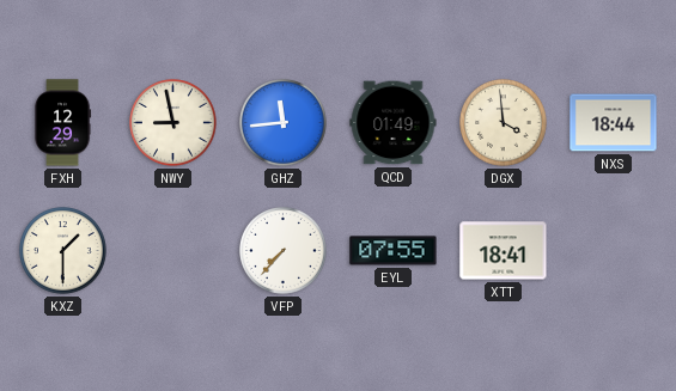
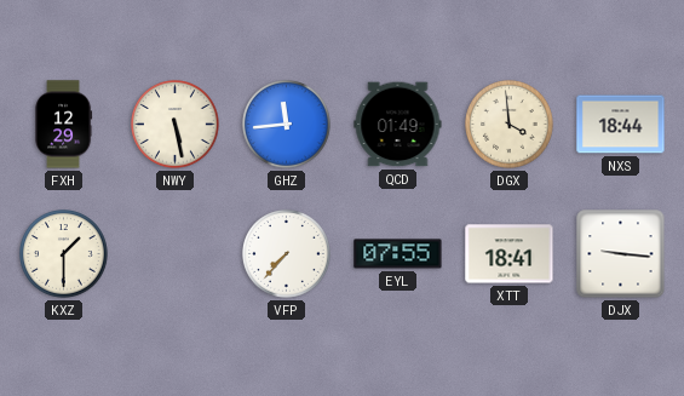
NWY: 8:58 -> 5:28 (176, 125)
DJX: none -> 9:16 (621, 254)
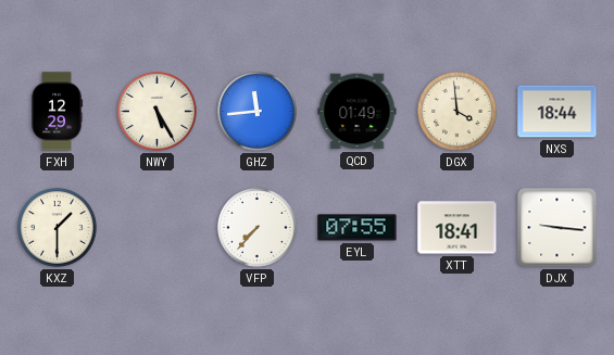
NWY: 5:28 -> 5:25 (158, 112)
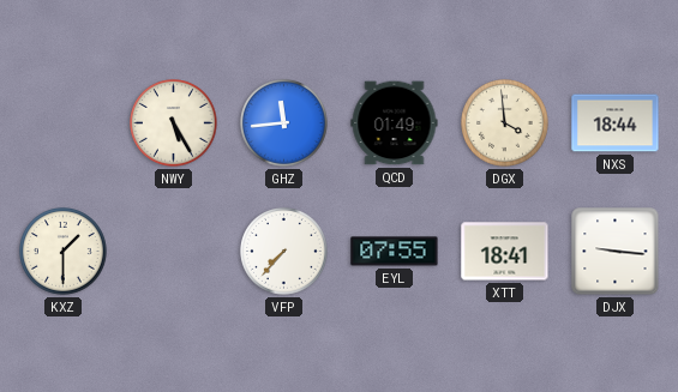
FXH: 12:29 -> none (57, 112)
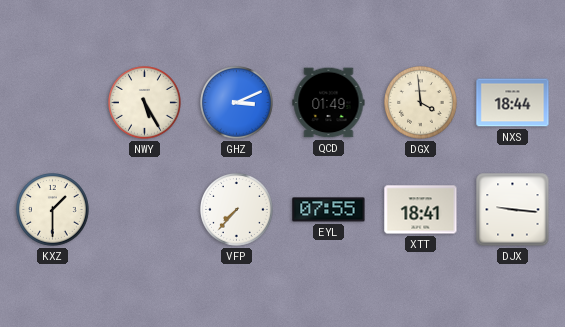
GHZ: 11:44 -> 3:11 (237, 103)
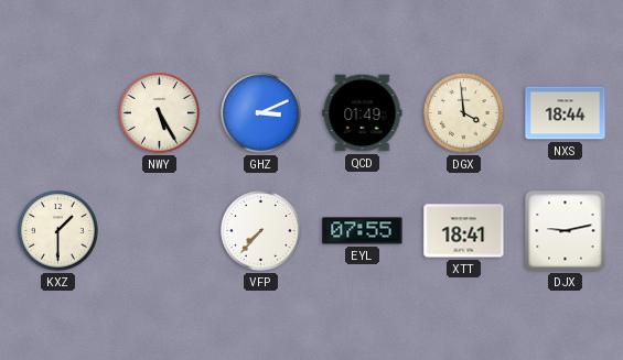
DJX: 9:16 -> 9:13 (566, 231)
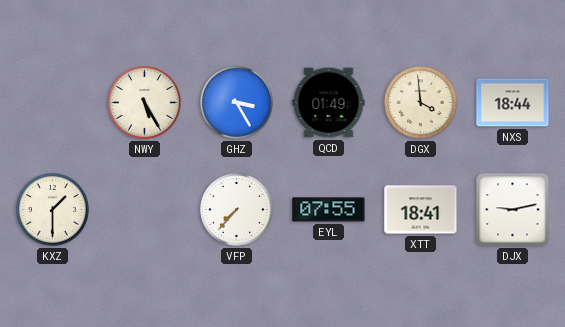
GHZ: 3:11 -> 3:25 (237, 103)
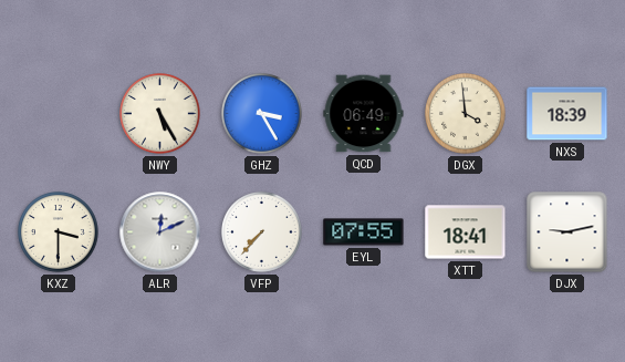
QCD: 01:49 -> 06:49 (364, 114)
NXS: 18:44 -> 18:39 (567, 114)
KXZ: 1:30 -> 3:30 (59, 232)
ALR: none -> 12:11 (160, 232)
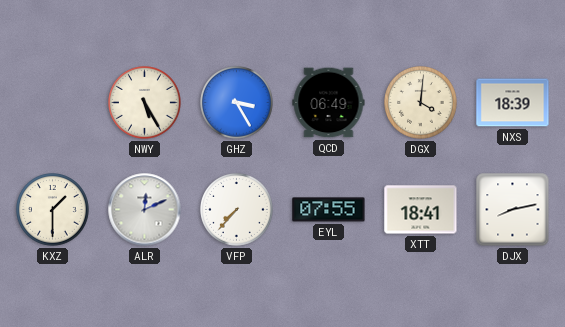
DGX: 3:59 -> 4:01 (421, 103)
KXZ: 3:30 -> 1:30 (53, 210)
DJX: 9:13 -> 8:13 (513, 210)
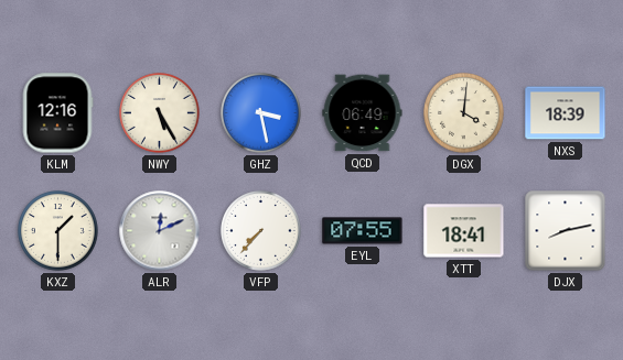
KLM: none -> 12:16 (57, 113)
GHZ: 3:25 -> 3:28 (261, 113)
